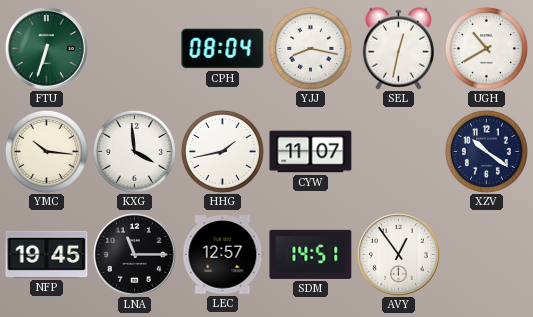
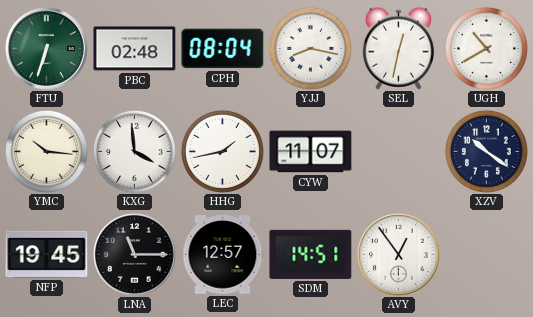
PBC: none -> 02:48 (135, 49)
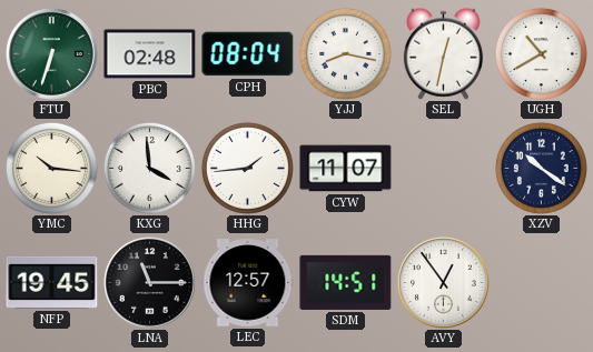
HHG: 1:43 -> 1:44 (247, 168)
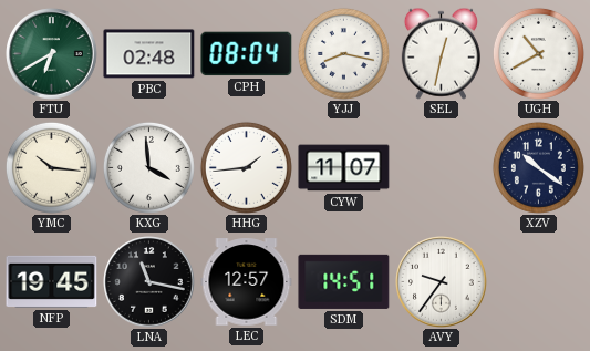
FTU: 6:33 -> 6:40 (52, 54)
LNA: 11:15 -> 11:17 (149, 282)
AVY: 12:54 -> 9:36 (442, 282)
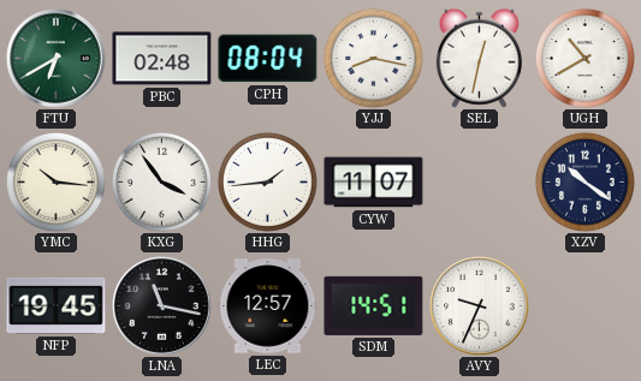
KXG: 3:59 -> 3:54 (161, 181)
AVY: 9:36 -> 9:34 (480, 306)
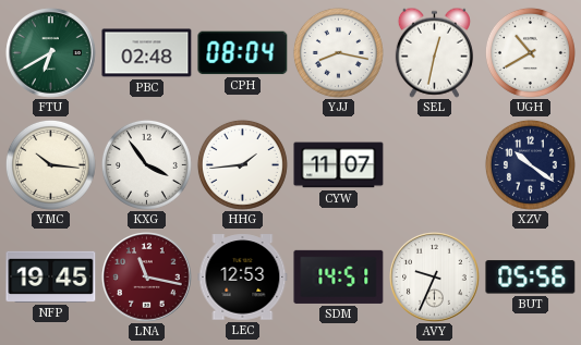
LNA dial: black -> burgundy (147, 278)
LEC: 12:57 -> 12:53 (243, 278)
BUT: none -> 05:56 (531, 278)
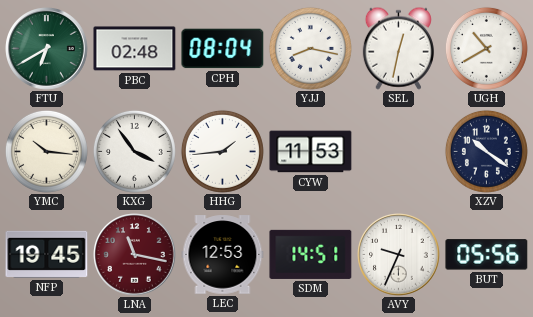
CYW: 11:07 -> 11:53 (311, 152)
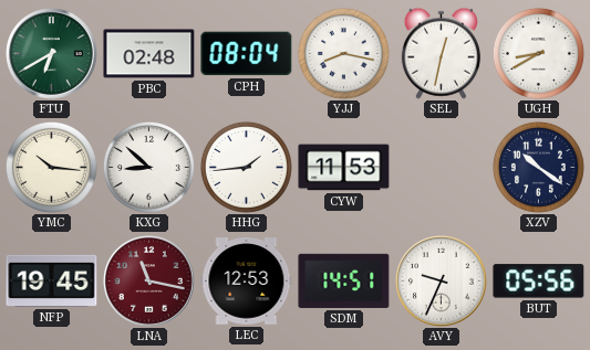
UGH: 10:40 -> 8:40 (538, 53)
KXG: 3:54 -> 8:52 (148, 167)
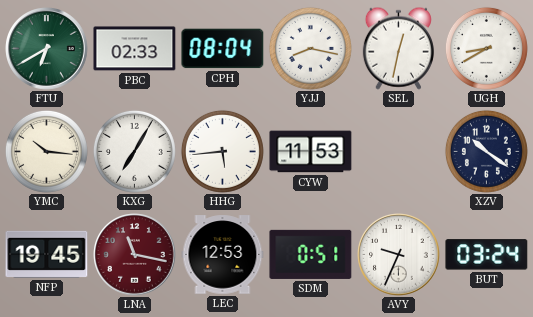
PBC: 02:48 -> 02:33 (135, 49)
KXG: 8:52 -> 7:05 (134, 151)
HHG: 1:44 -> 5:44 (222, 151)
SDM: 14:51 -> 0:51 (311, 254)
BUT: 05:56 -> 03:24 (487, 255)
